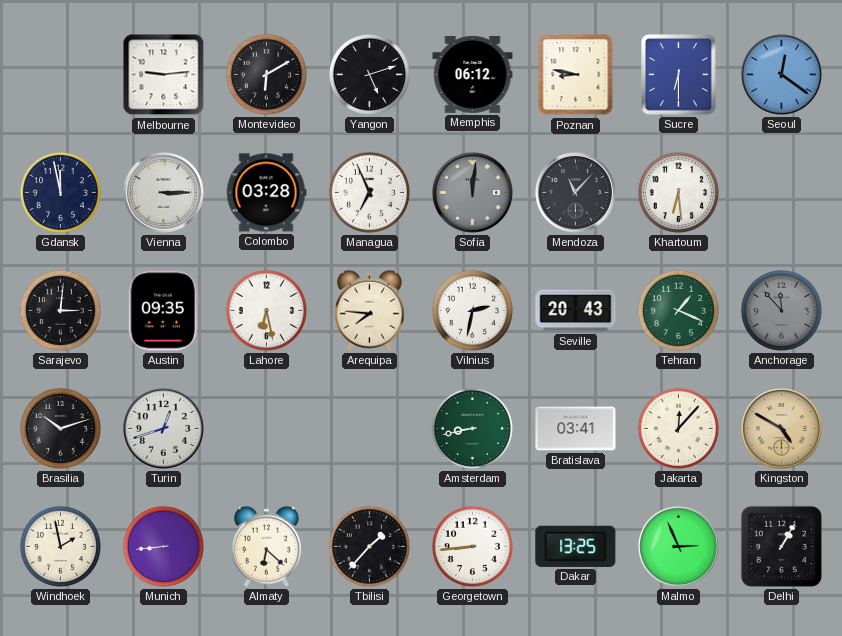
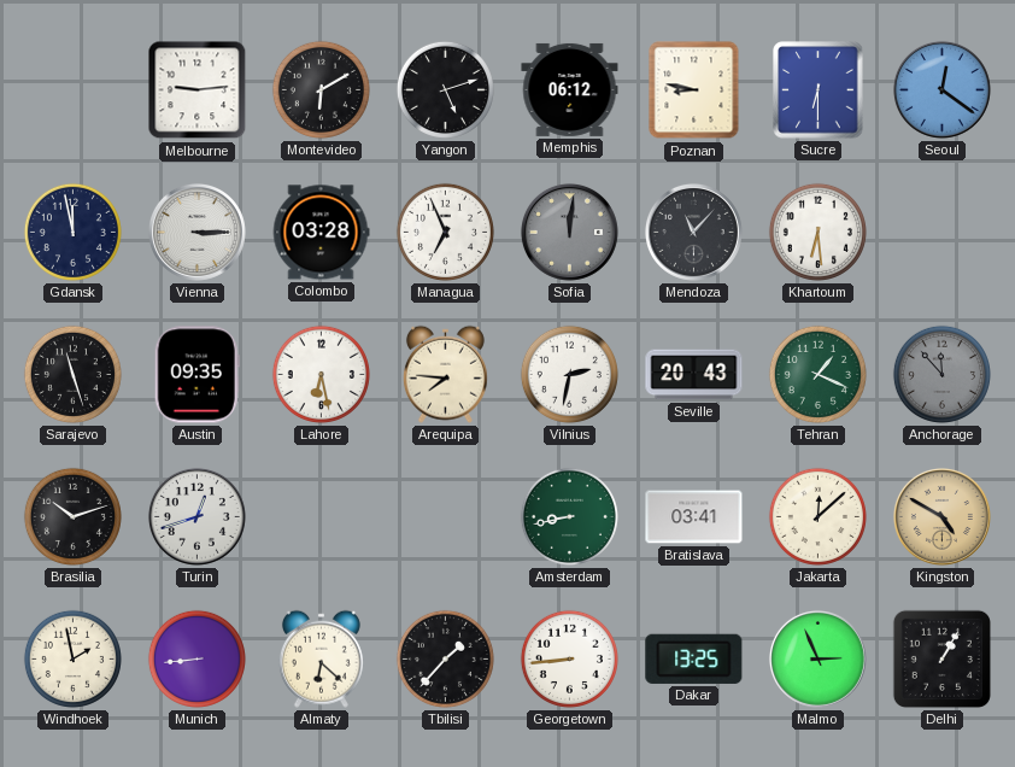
Sarajevo: 3:01 -> 11:27 (72, 374)
Jakarta: 12:07 -> 12:08 (817, 516)
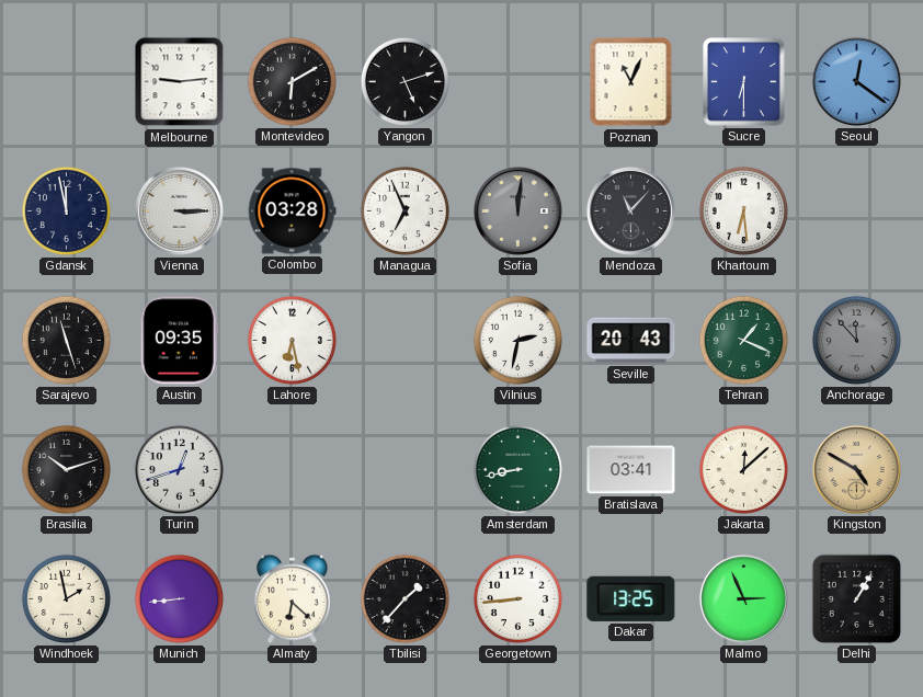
Memphis: 06:12 -> none (570, 89)
Poznan: 8:47 -> 11:04 (631, 82)
Arequipa: 7:46 -> none (445, 374)
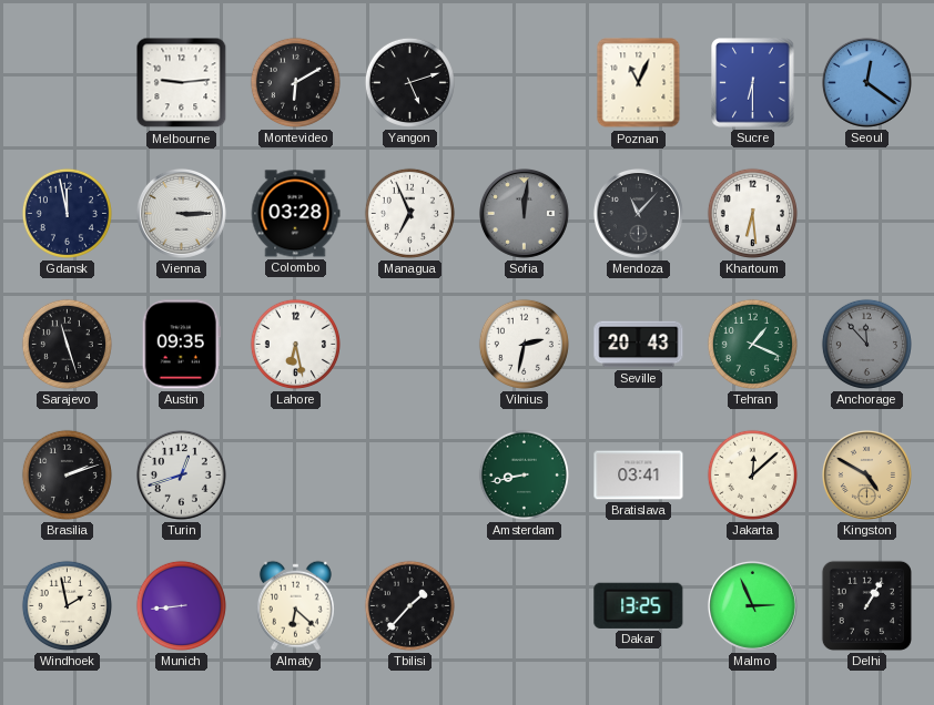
Brasilia: 10:12 -> 2:12 (67, 474)
Georgetown: 8:44 -> none (517, 598)
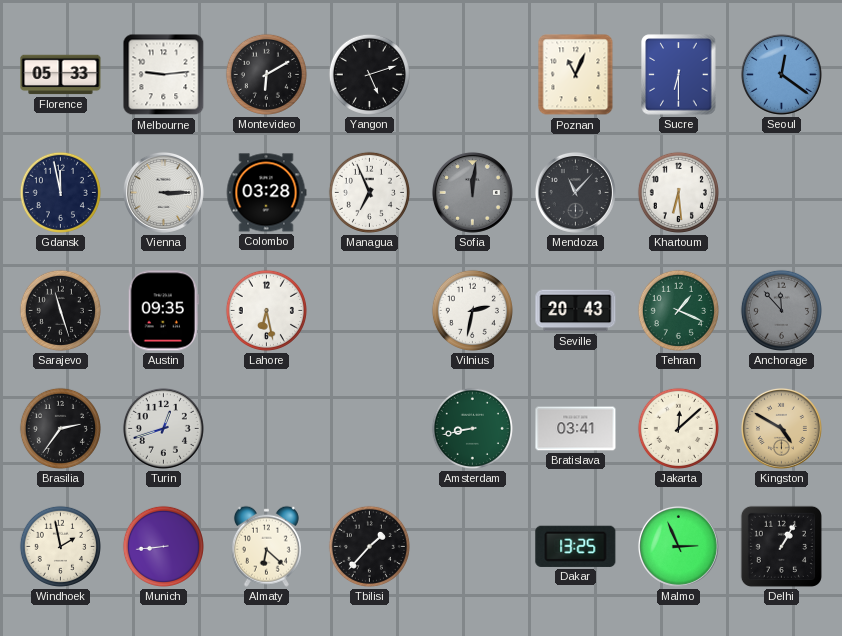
Florence: none -> 05:33 (61, 75)
Brasilia: 2:12 -> 2:36 (60, 428)
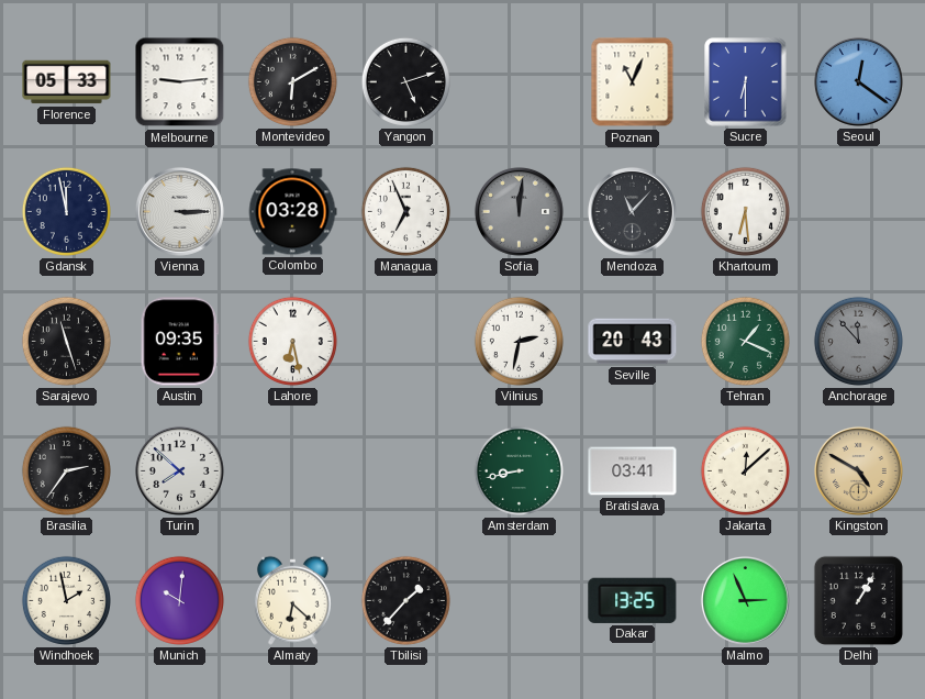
Turin: 12:42 -> 7:52 (179, 470)
Munich: 8:44 -> 10:01 (179, 600)
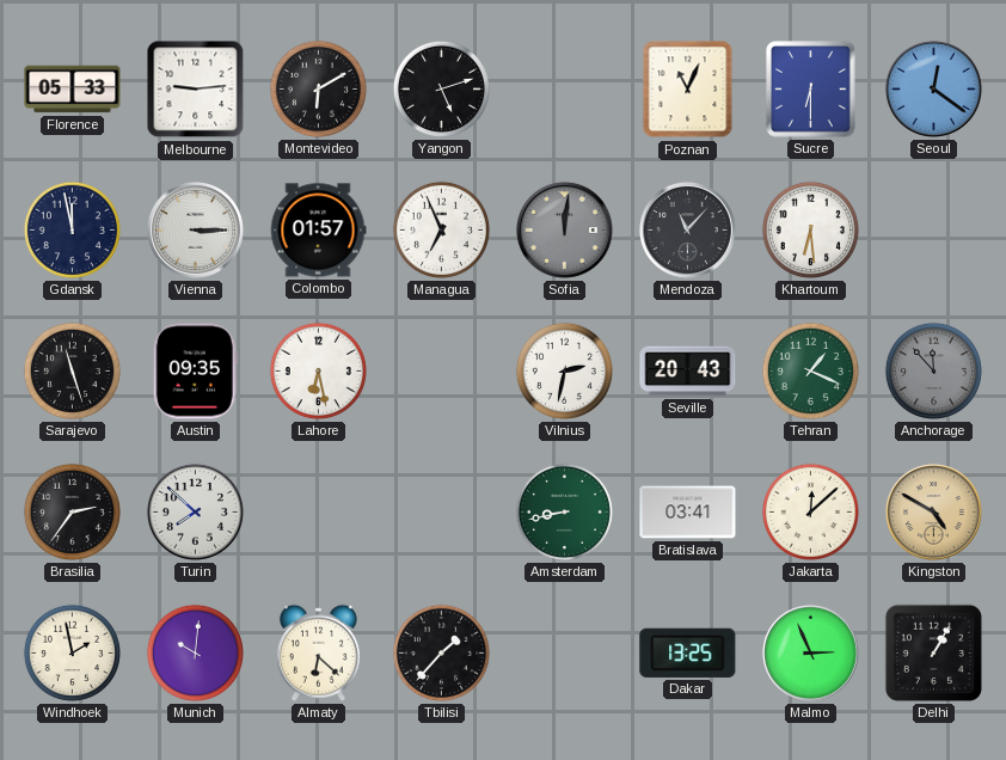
Colombo: 03:28 -> 01:57 (318, 231)
